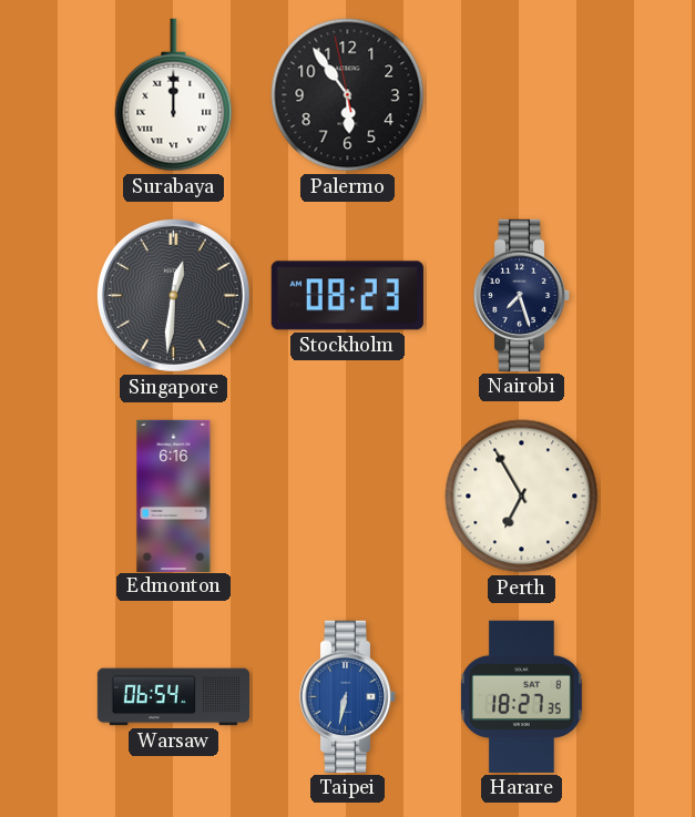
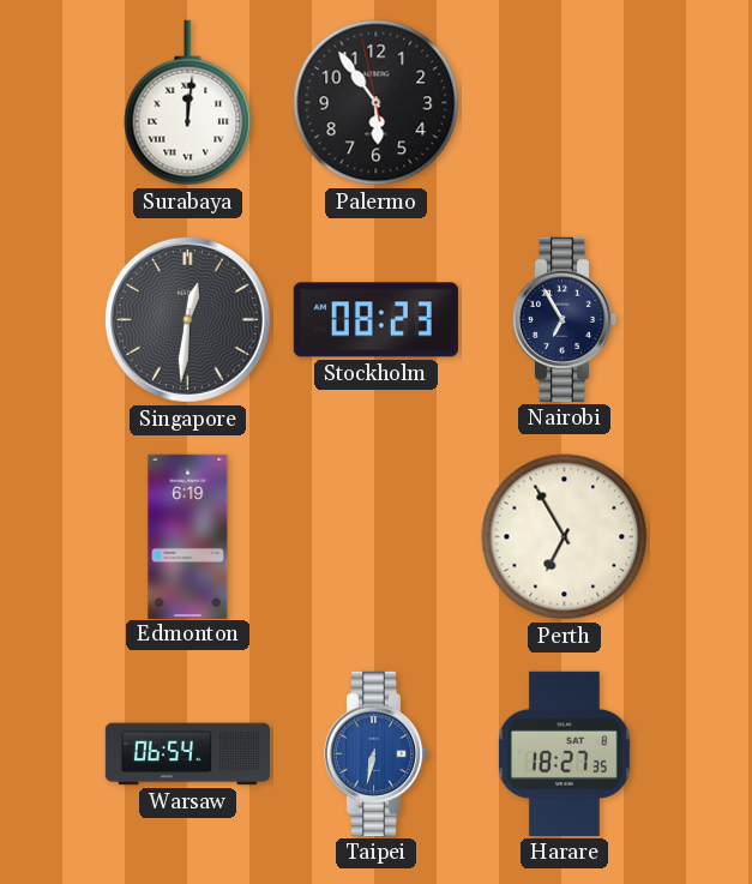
Surabaya: 12:00 -> 12:01 (188, 103)
Nairobi: 7:27 -> 6:55 (565, 319)
Edmonton: 6:16 -> 6:19 (188, 536)
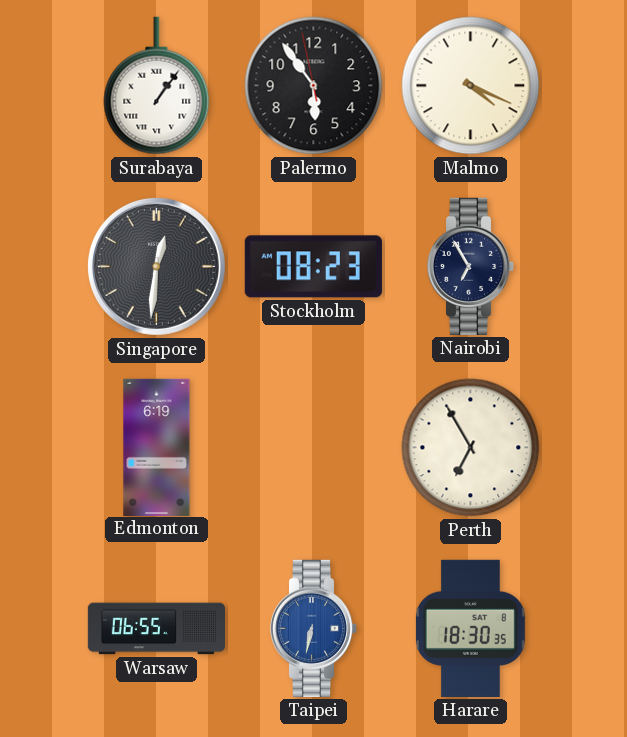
Surabaya: 12:01 -> 1:06 (157, 86)
Malmo: none -> 4:19 (471, 86)
Warsaw: 06:54 -> 06:55 (156, 629)
Harare: 18:27 -> 18:30 (471, 628)
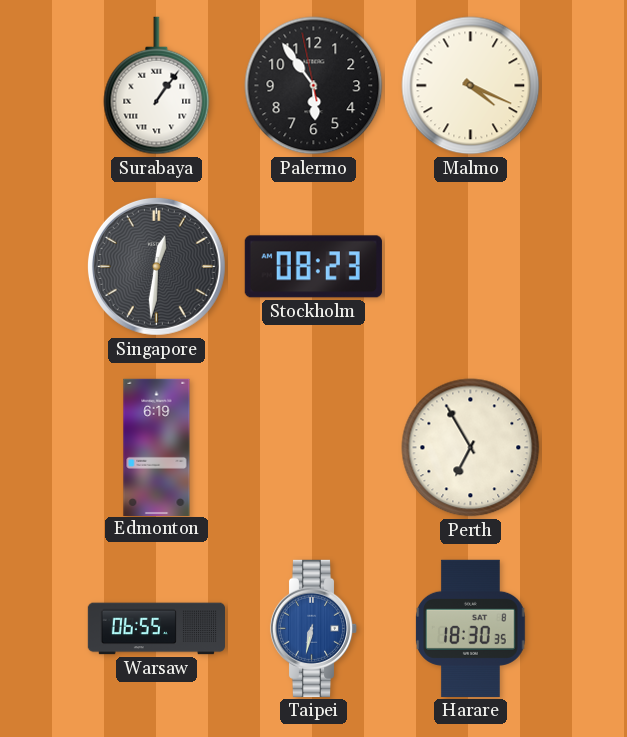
Nairobi: 6:55 -> none (471, 266)
